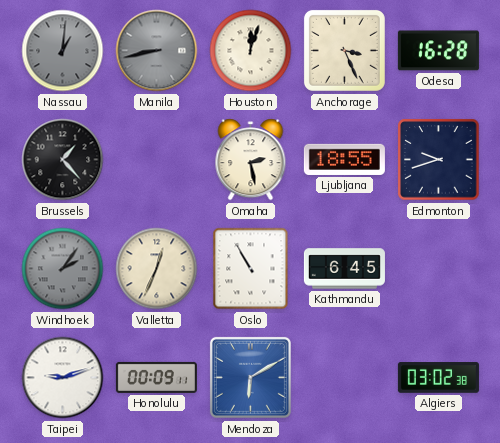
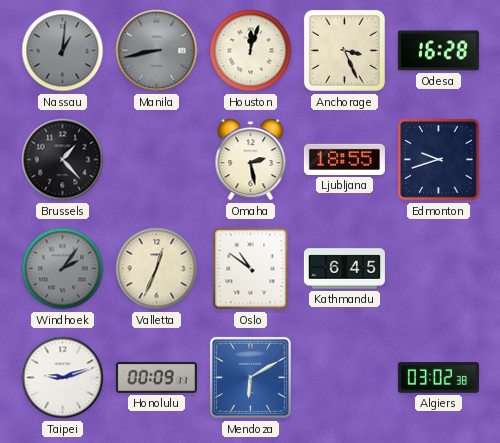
Oslo: 10:55 -> 10:51 (251, 269)
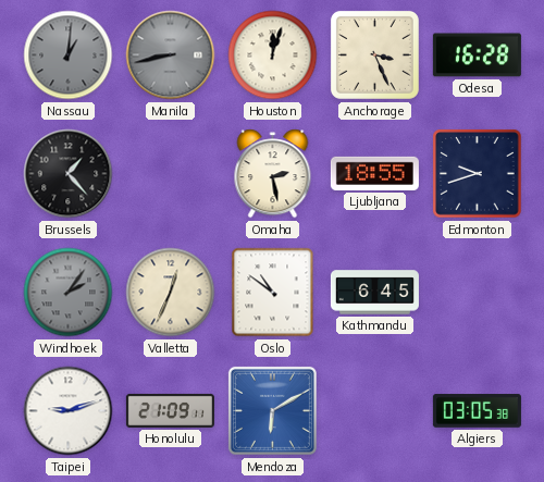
Honolulu: 00:09 -> 21:09 (170, 410)
Algiers: 03:02 -> 03:05 (477, 411)
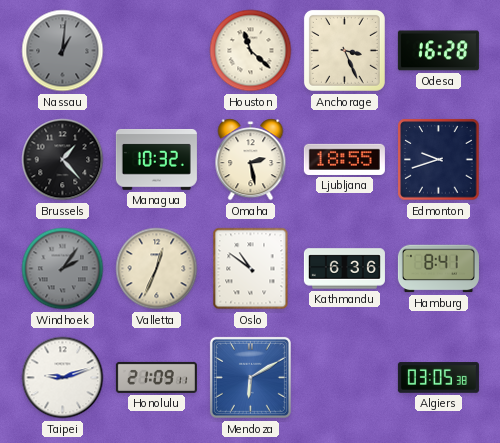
Manila: 8:43 -> none (171, 55)
Houston: 12:03 -> 11:22 (251, 51)
Managua: none -> 10:32 (156, 160)
Kathmandu: 6:45 -> 6:36 (344, 269)
Hamburg: none -> 8:41 (438, 269)
